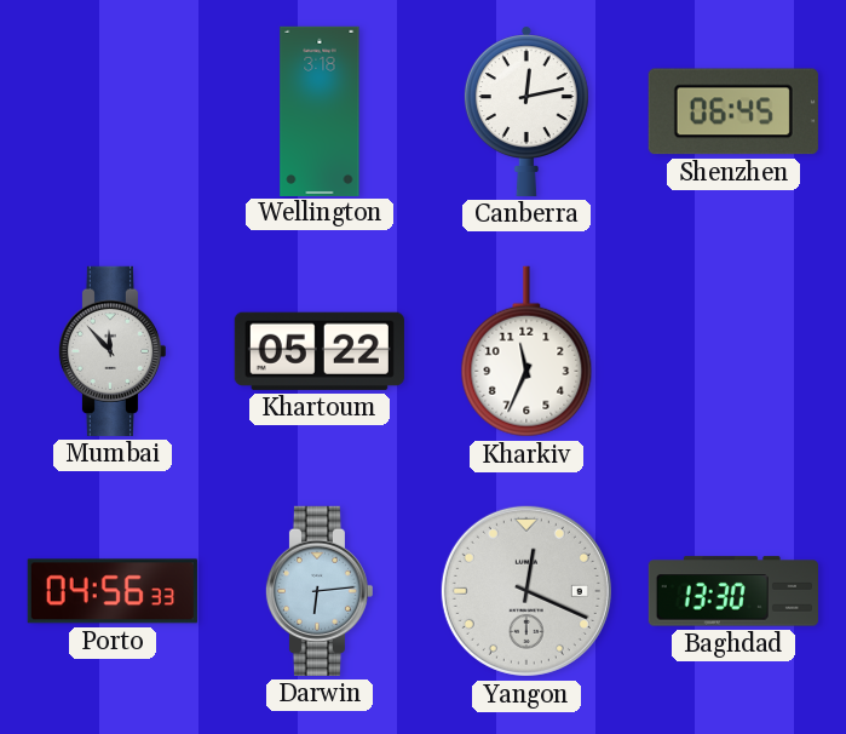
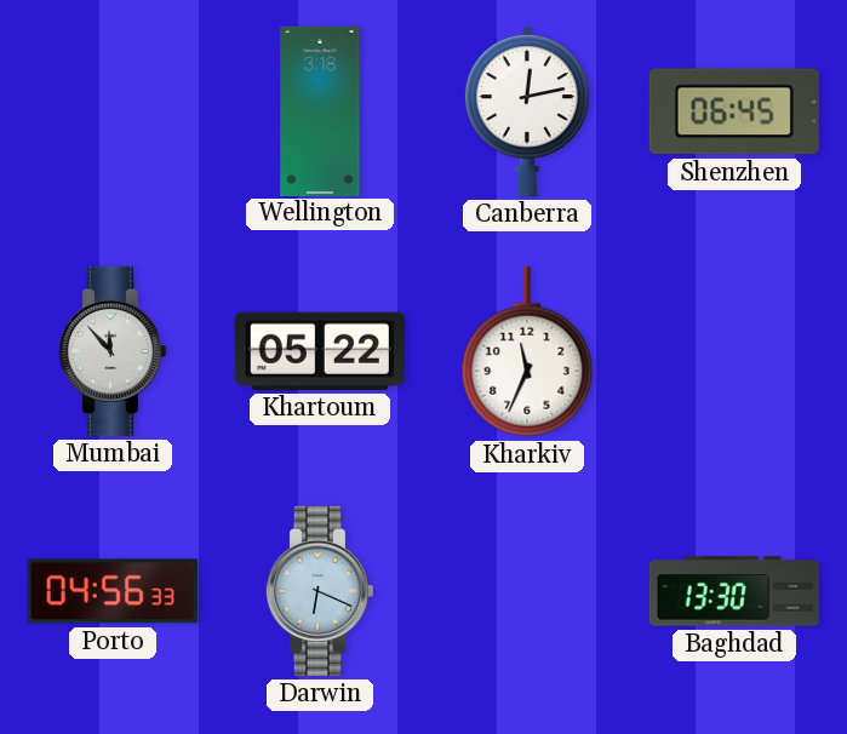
Darwin: 6:14 -> 6:19 (319, 591)
Yangon: 12:19 -> none (526, 591)
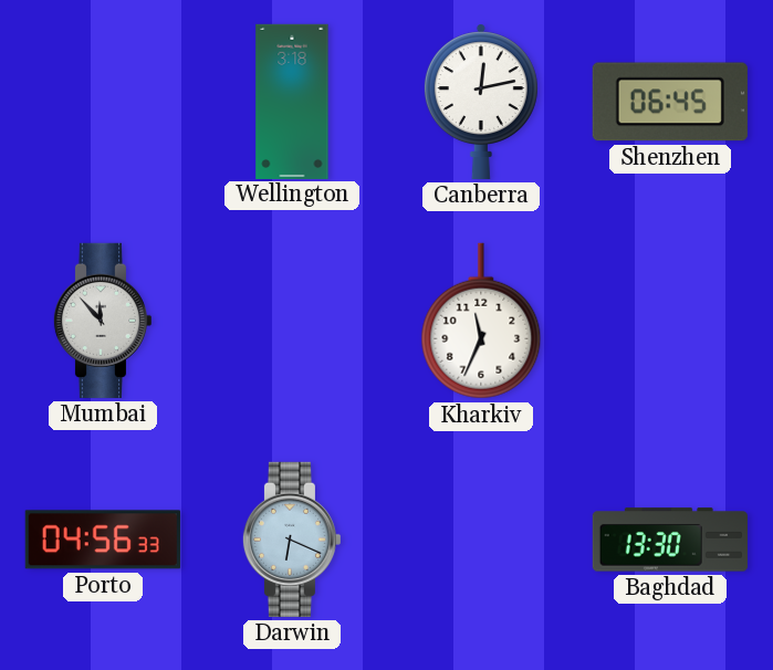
Khartoum: 05:22 -> none (320, 351)
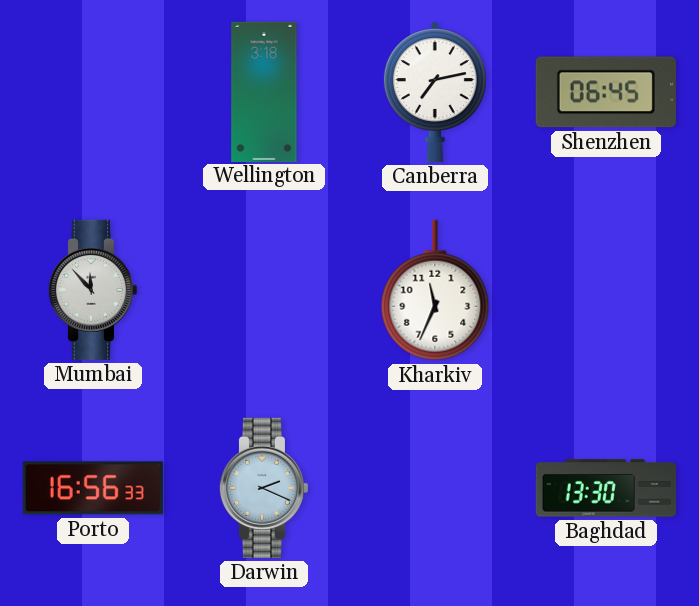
Canberra: 12:13 -> 7:13 (435, 92)
Porto: 04:56 -> 16:56 (93, 488)
Darwin: 6:19 -> 2:19 (263, 488)
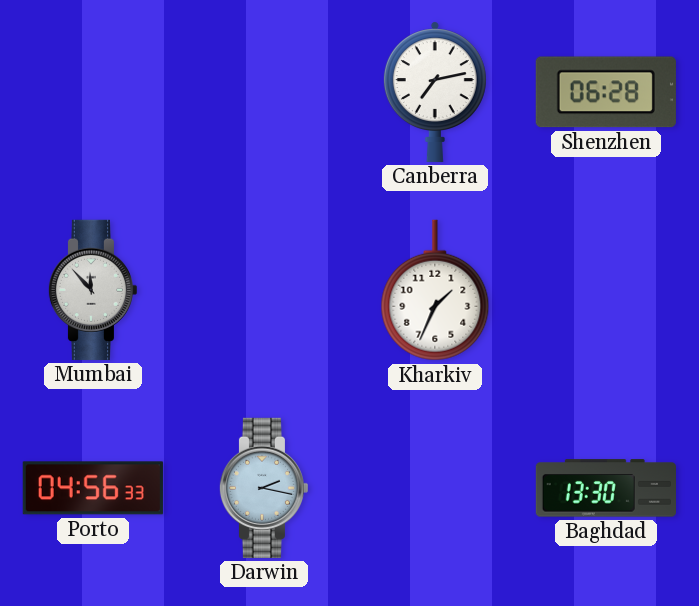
Wellington: 3:18 -> none (264, 91)
Shenzhen: 06:45 -> 06:28 (606, 92)
Kharkiv: 11:34 -> 1:34 (435, 290)
Porto: 16:56 -> 04:56 (93, 488)
Darwin: 2:19 -> 2:17 (263, 488)
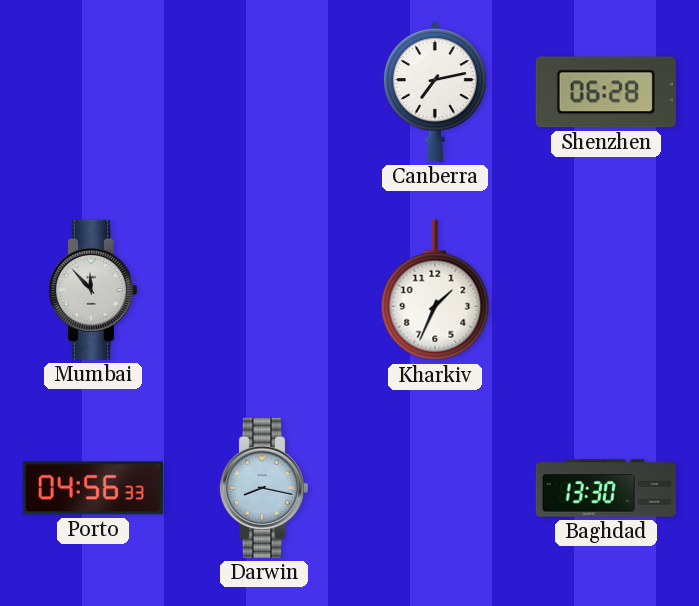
Darwin: 2:17 -> 8:17 (263, 488)
